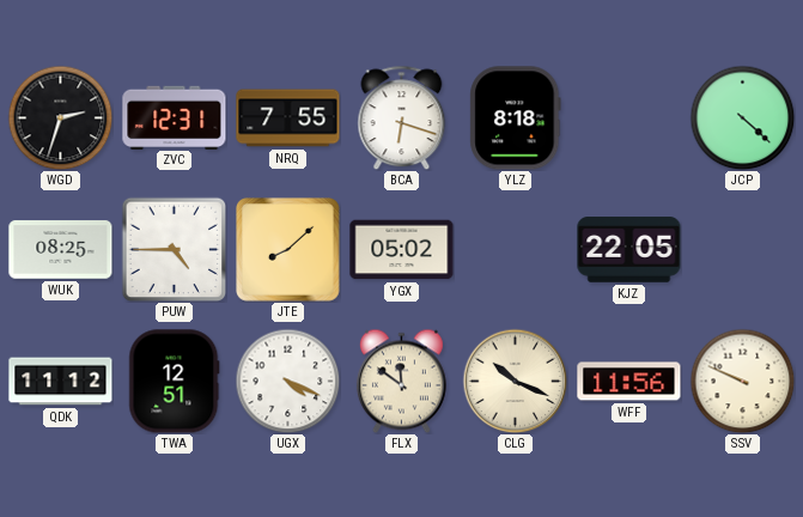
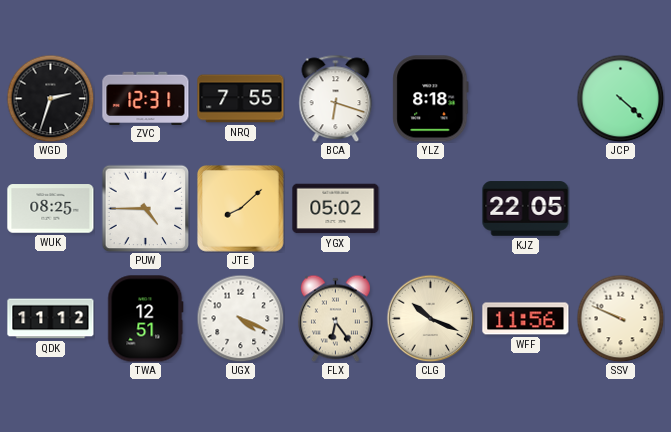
FLX: 11:51 -> 6:24 (335, 318)
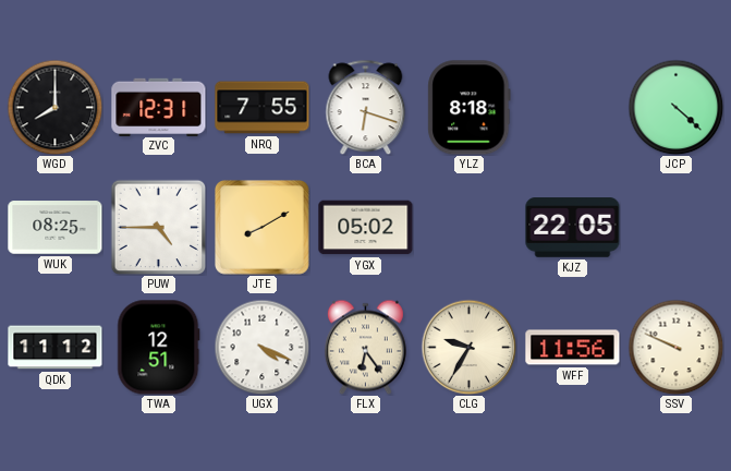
WGD: 2:33 -> 8:00 (54, 107)
JTE: 8:08 -> 8:10 (263, 228)
CLG: 10:19 -> 9:35 (468, 347)
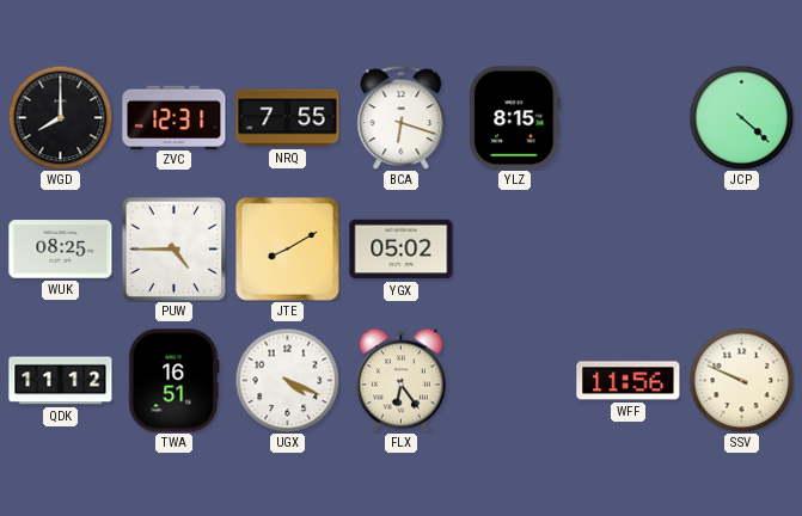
YLZ: 8:18 -> 8:15 (515, 118)
KJZ: 22:05 -> none (573, 228)
TWA: 12:51 -> 16:51 (175, 381)
CLG: 9:35 -> none (468, 347)
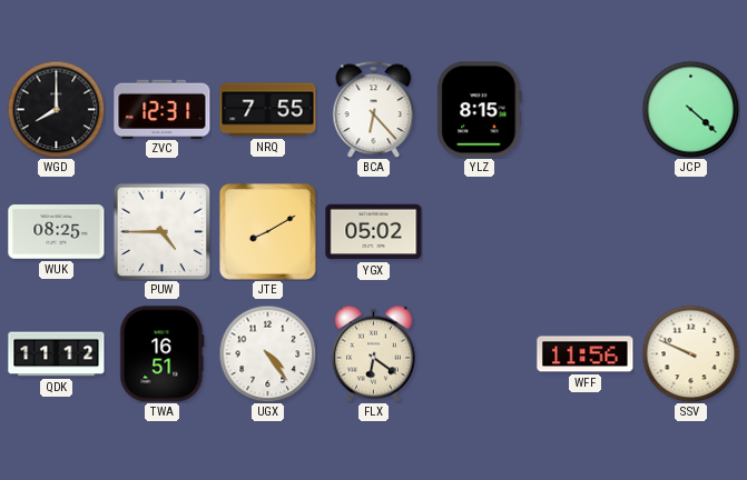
BCA: 6:18 -> 6:23 (374, 109)
UGX: 4:19 -> 4:24 (267, 353)
FLX: 6:24 -> 6:21 (373, 353)
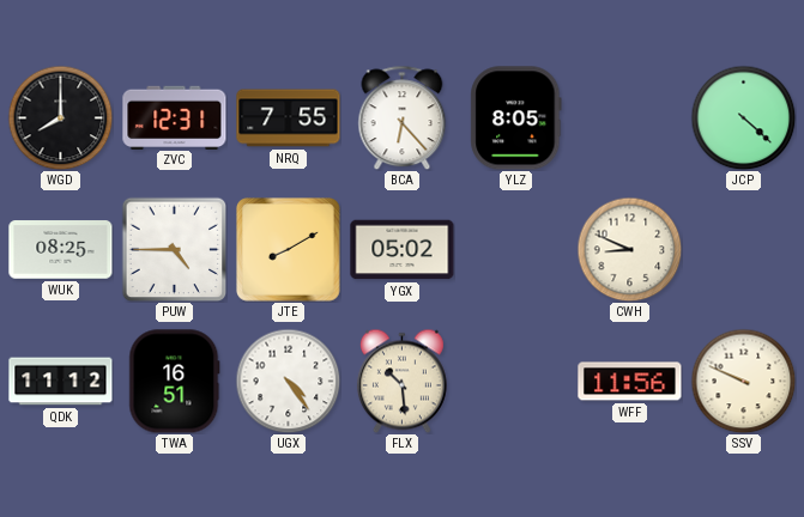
YLZ: 8:15 -> 8:05 (516, 118)
CWH: none -> 8:49 (629, 249)
FLX: 6:21 -> 10:29 (401, 381)
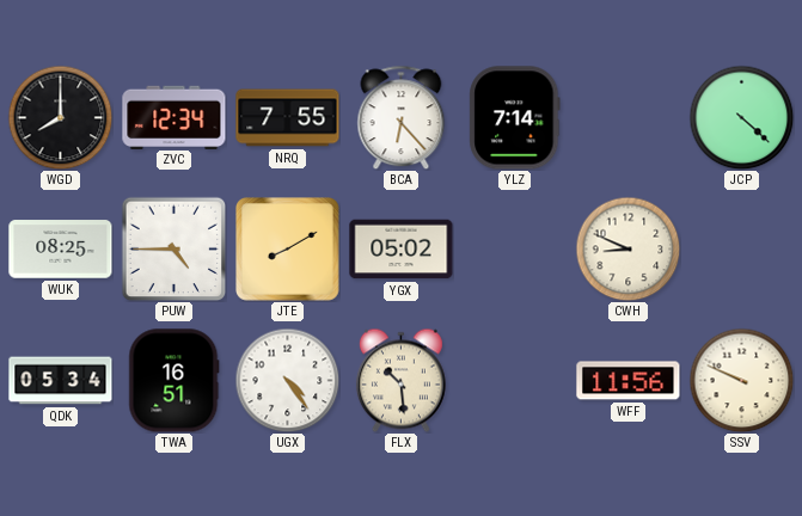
ZVC: 12:31 -> 12:34 (175, 117)
YLZ: 8:05 -> 7:14 (515, 118)
QDK: 11:12 -> 05:34 (61, 381)
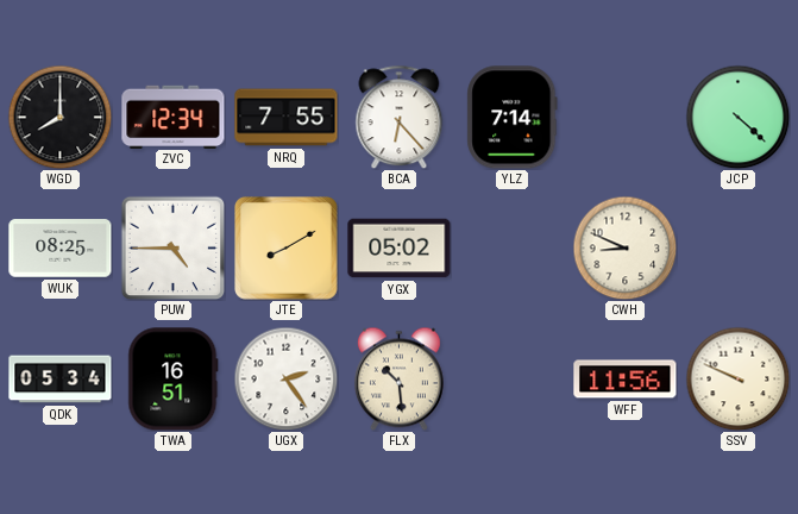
UGX: 4:24 -> 2:24 (285, 378)
